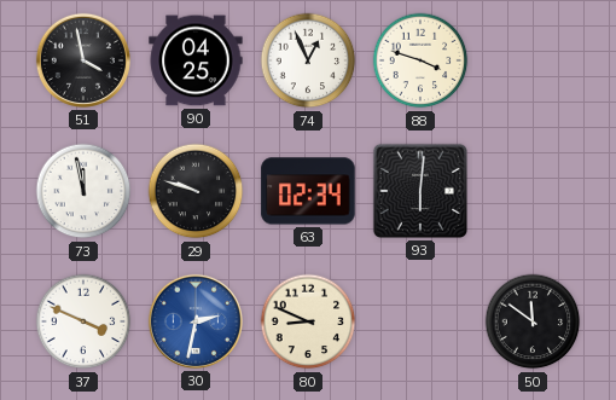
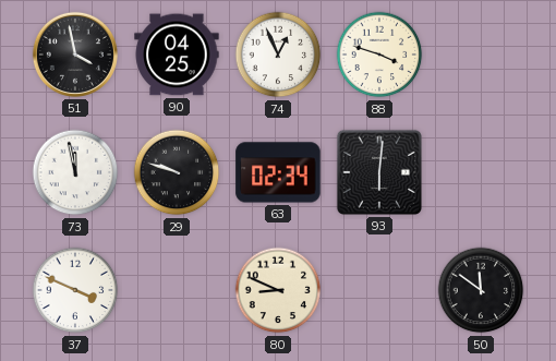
30: 2:32 -> none (196, 321)
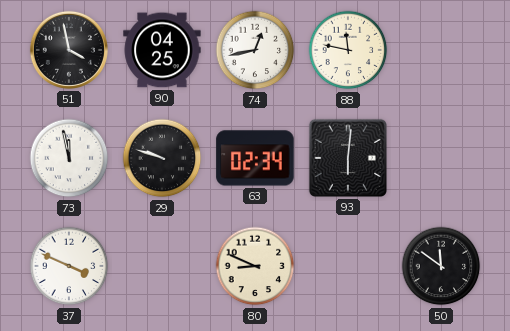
74: 12:56 -> 12:43 (255, 50)
88: 3:48 -> 11:47 (348, 50)
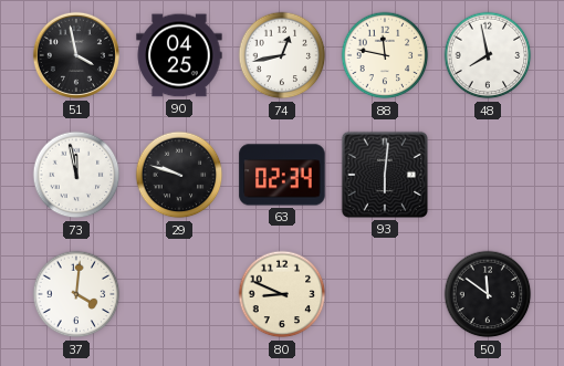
48: none -> 7:58 (488, 55)
37: 3:49 -> 4:01 (76, 294)
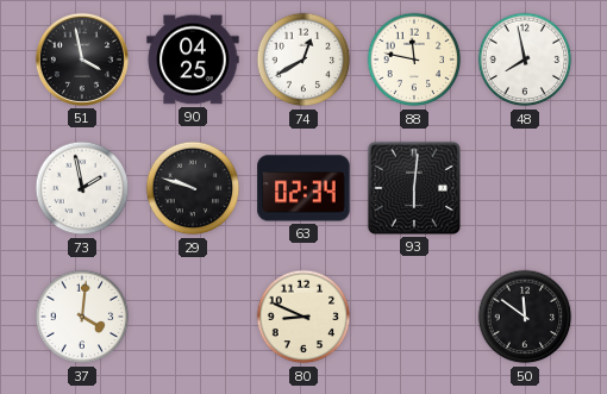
74: 12:43 -> 12:40 (303, 60)
73: 11:58 -> 1:58 (82, 188)
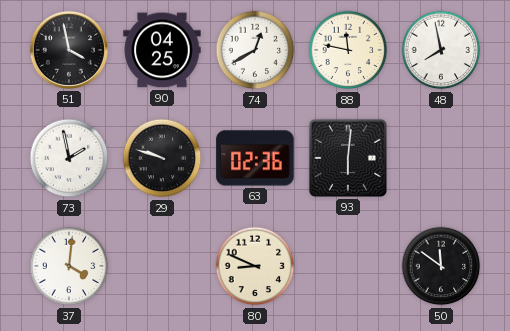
63: 02:34 -> 02:36 (255, 158)
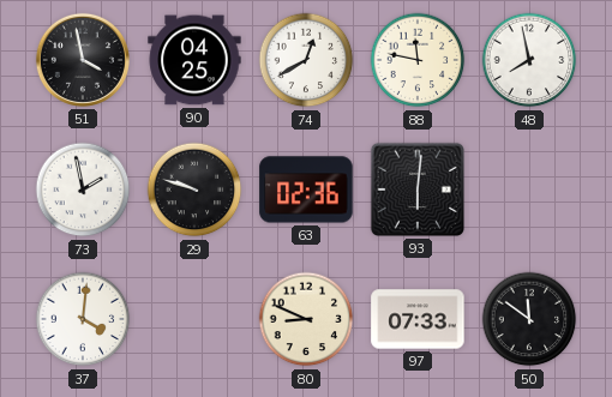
97: none -> 07:33 (418, 319)
